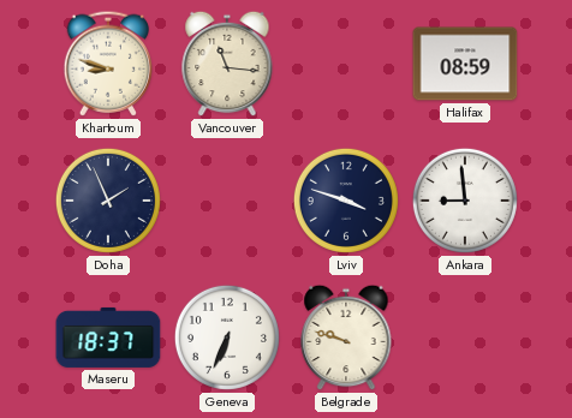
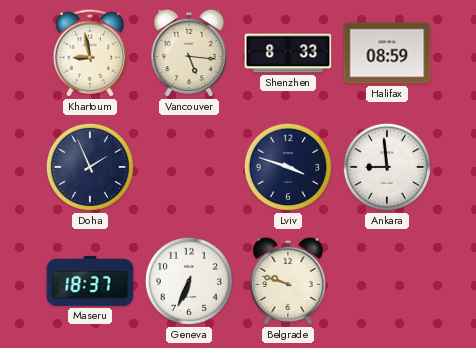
Khartoum: 8:48 -> 8:58 (90, 53)
Vancouver: 11:16 -> 5:16 (189, 53)
Shenzhen: none -> 8:33 (288, 53)
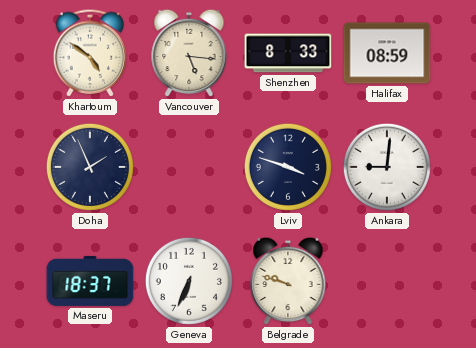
Khartoum: 8:58 -> 4:51 (90, 53)
Ankara: 8:59 -> 9:01 (387, 167)
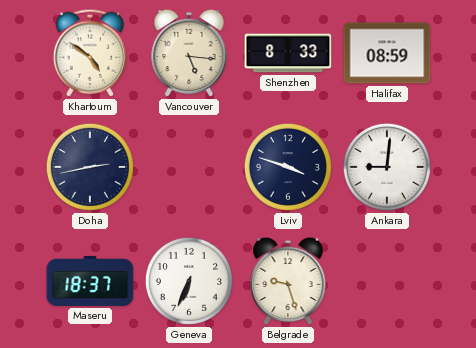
Doha: 1:56 -> 2:43 (90, 167)
Belgrade: 9:48 -> 9:27 (288, 281)
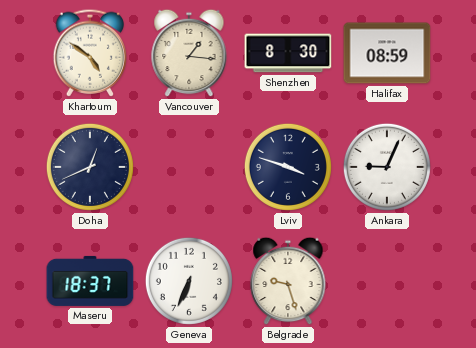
Vancouver: 5:16 -> 1:16 (189, 53)
Shenzhen: 8:33 -> 8:30 (288, 53)
Doha: 2:43 -> 12:41 (90, 167)
Ankara: 9:01 -> 9:04 (387, 167)
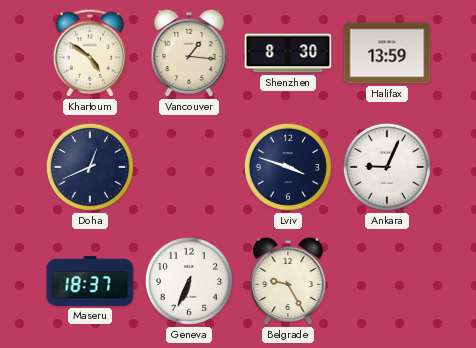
Halifax: 08:59 -> 13:59 (387, 53)
Belgrade: 9:27 -> 9:25 (288, 281)
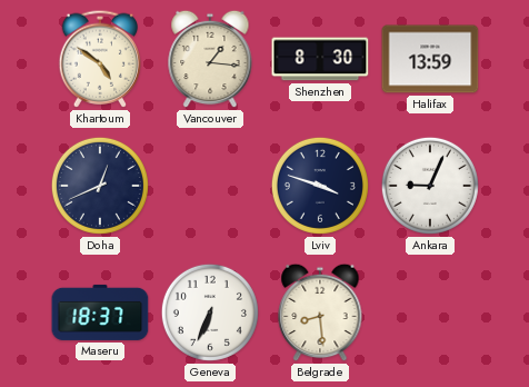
Belgrade: 9:25 -> 8:29 (320, 312)
